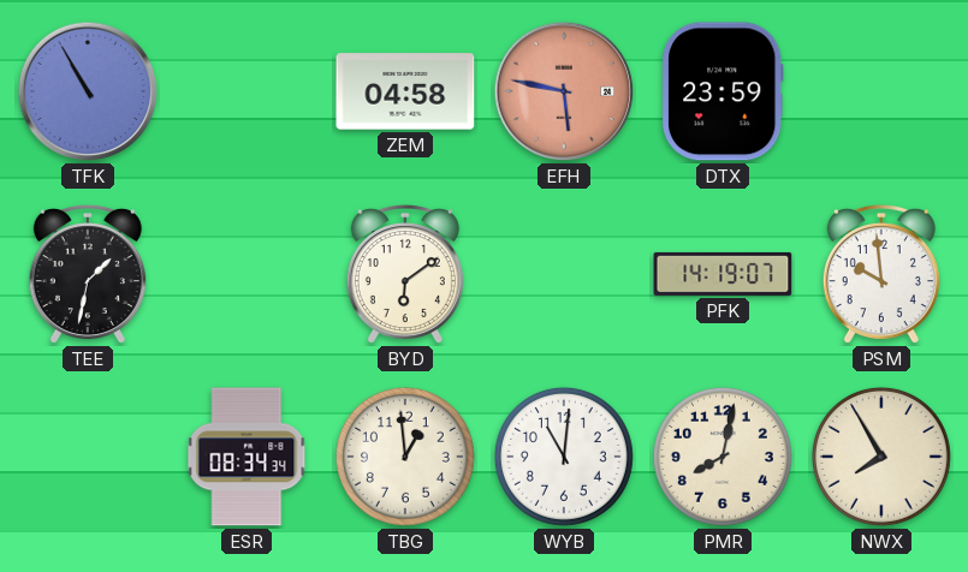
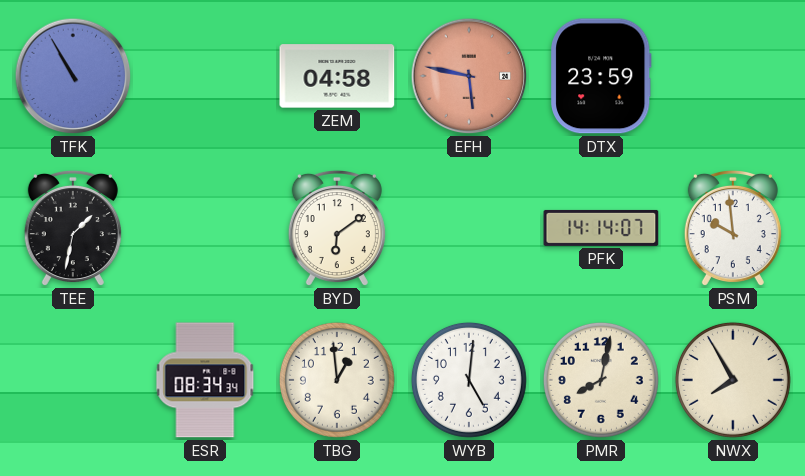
PFK: 14:19 -> 14:14 (601, 228)
WYB: 11:01 -> 5:01 (469, 380)
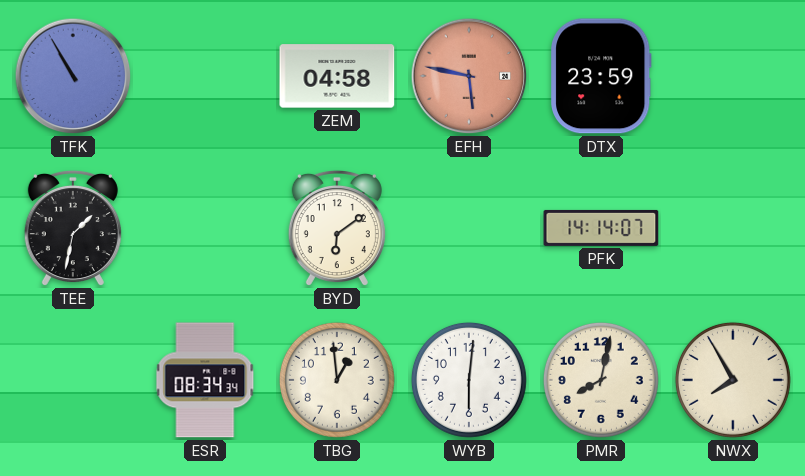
PSM: 9:59 -> none (733, 228)
WYB: 5:01 -> 6:01 (469, 380)
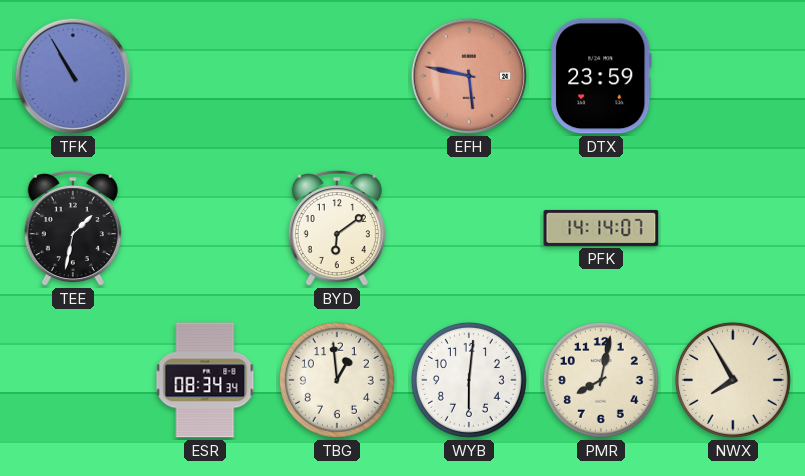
ZEM: 04:58 -> none (337, 76)
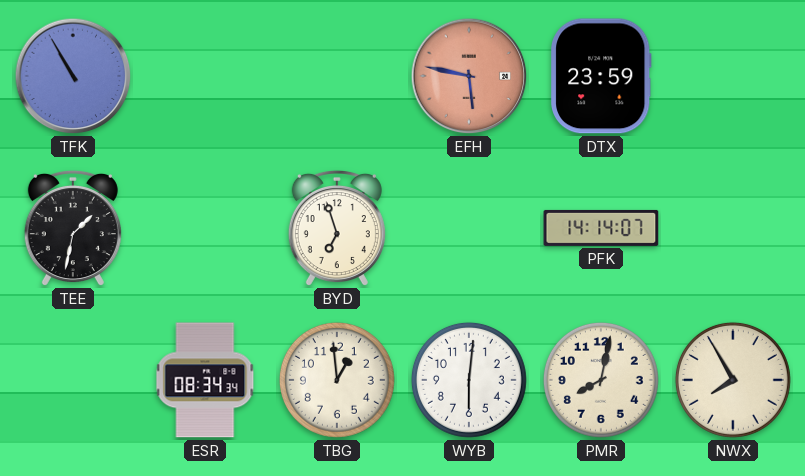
BYD: 6:09 -> 6:57 (337, 228)
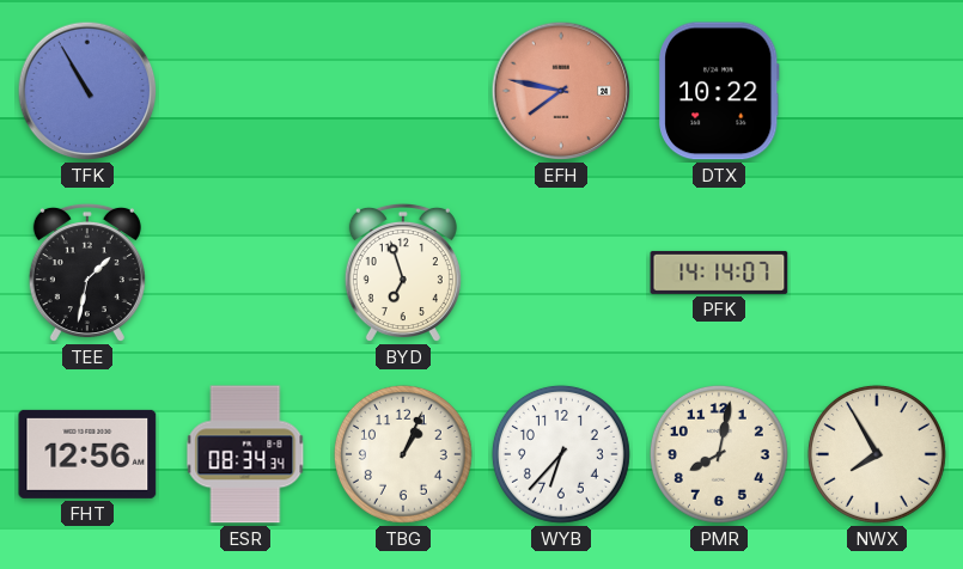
EFH: 5:47 -> 7:47 (561, 91)
DTX: 23:59 -> 10:22 (719, 91)
FHT: none -> 12:56 (87, 454)
TBG: 12:59 -> 1:04 (403, 454)
WYB: 6:01 -> 6:37 (561, 454)
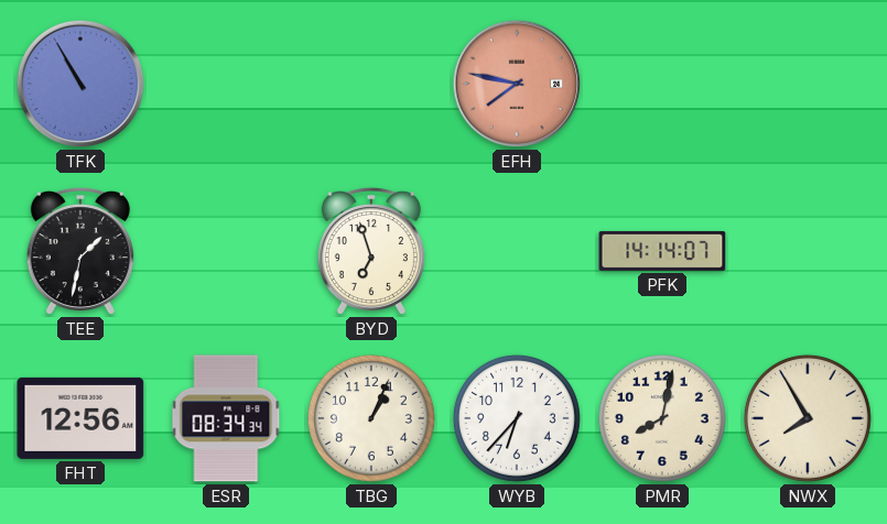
DTX: 10:22 -> none (719, 91)
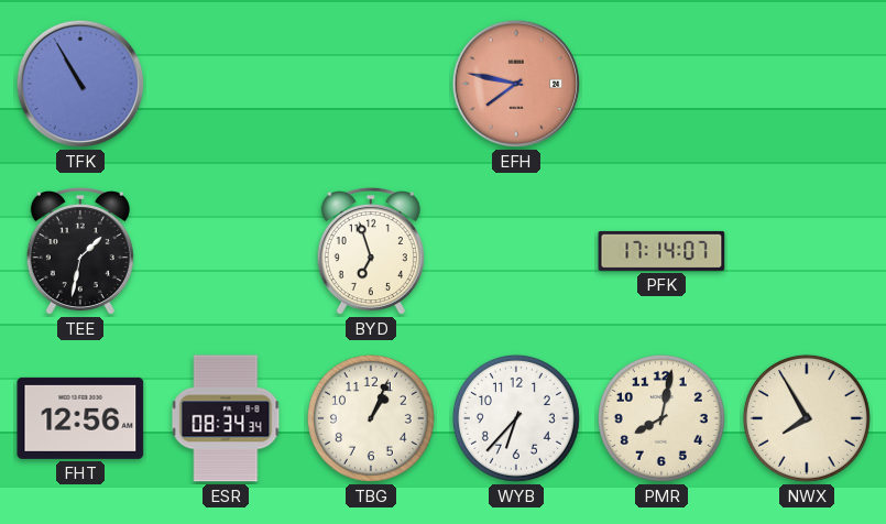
PFK: 14:14 -> 17:14 (661, 251)
